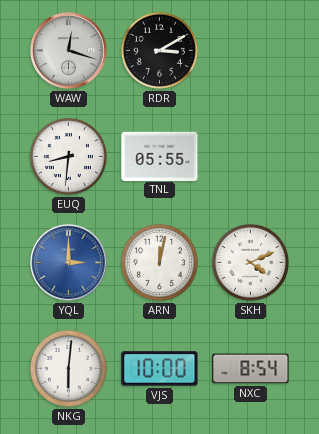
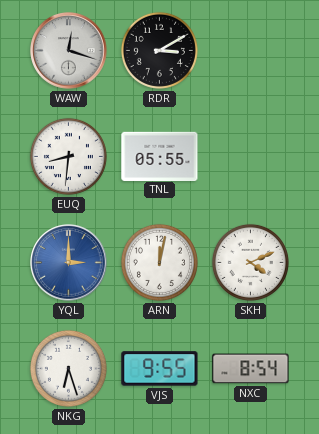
NKG: 6:01 -> 6:27 (68, 368)
VJS: 10:00 -> 9:55 (160, 369)
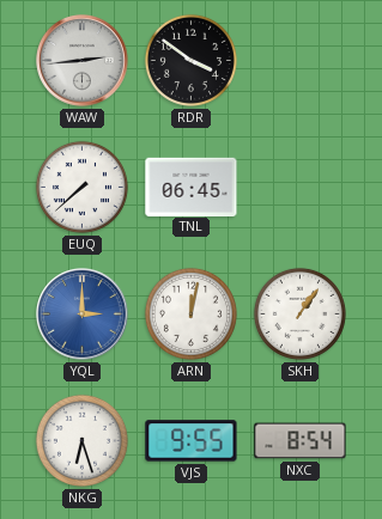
WAW: 12:18 -> 2:44 (83, 61)
RDR: 3:10 -> 3:51 (190, 60)
EUQ: 8:31 -> 7:38 (81, 187)
TNL: 05:55 -> 06:45 (192, 187)
SKH: 4:11 -> 1:06 (299, 313)
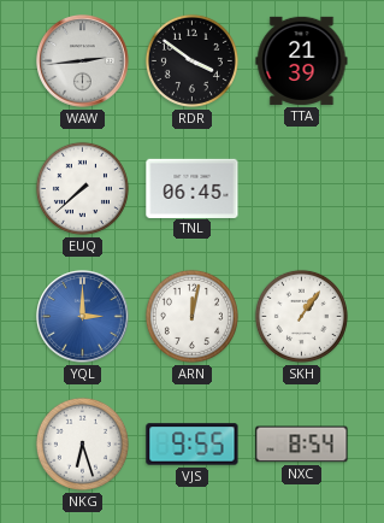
TTA: none -> 21:39 (302, 60)
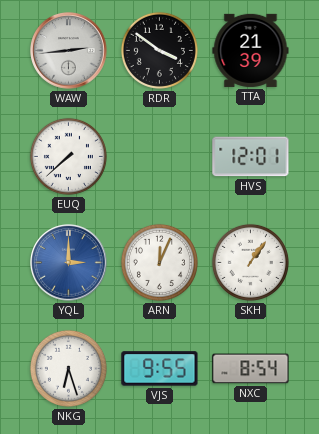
TNL: 06:45 -> none (193, 188)
HVS: none -> 12:01 (251, 157)
ARN: 12:02 -> 12:04 (159, 262)
